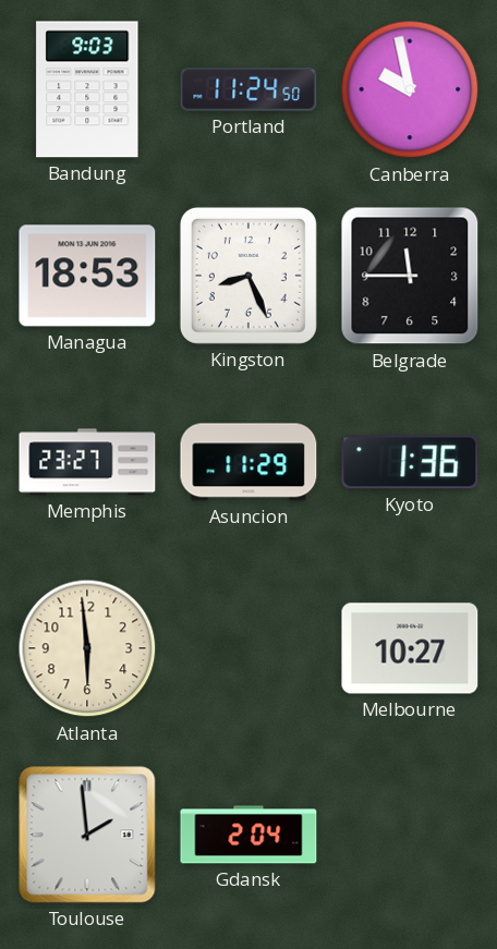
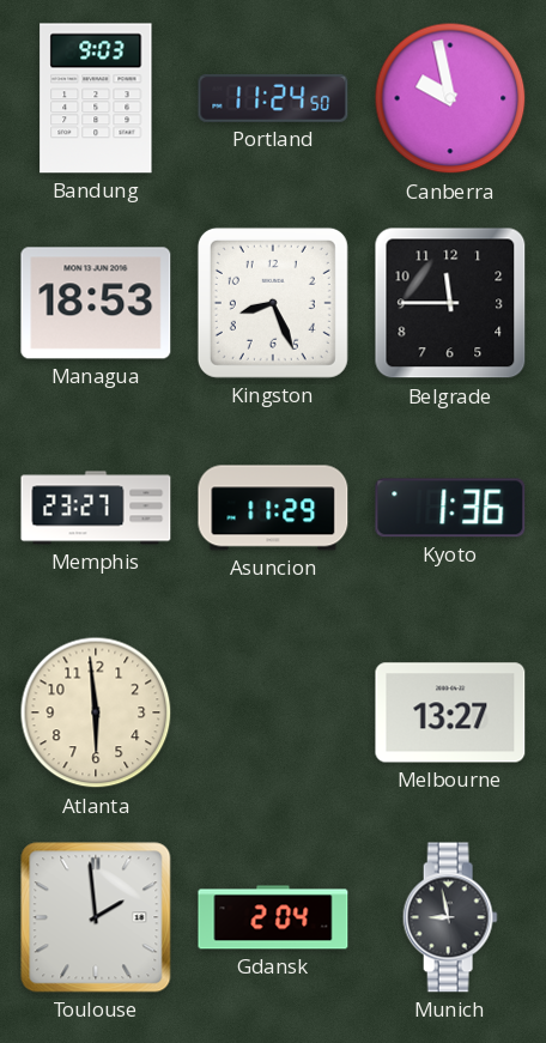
Melbourne: 10:27 -> 13:27 (450, 712)
Munich: none -> 8:58 (450, 917)
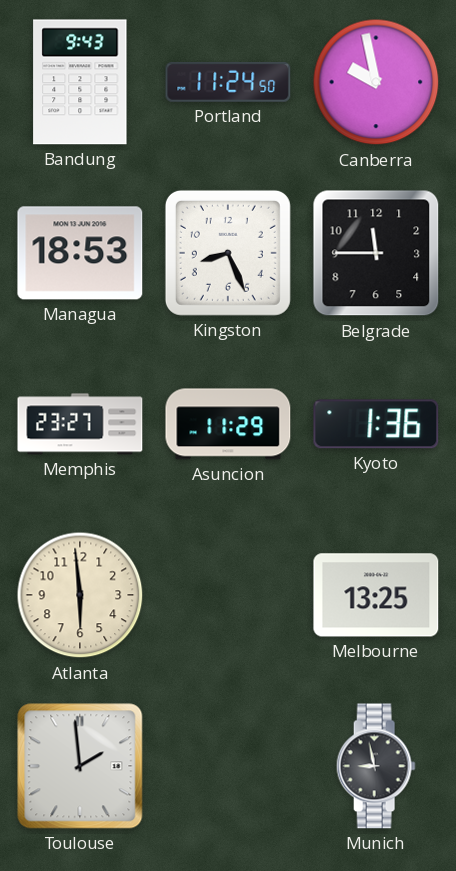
Bandung: 9:03 -> 9:43 (80, 82)
Melbourne: 13:27 -> 13:25 (376, 595)
Gdansk: 2:04 -> none (273, 917)
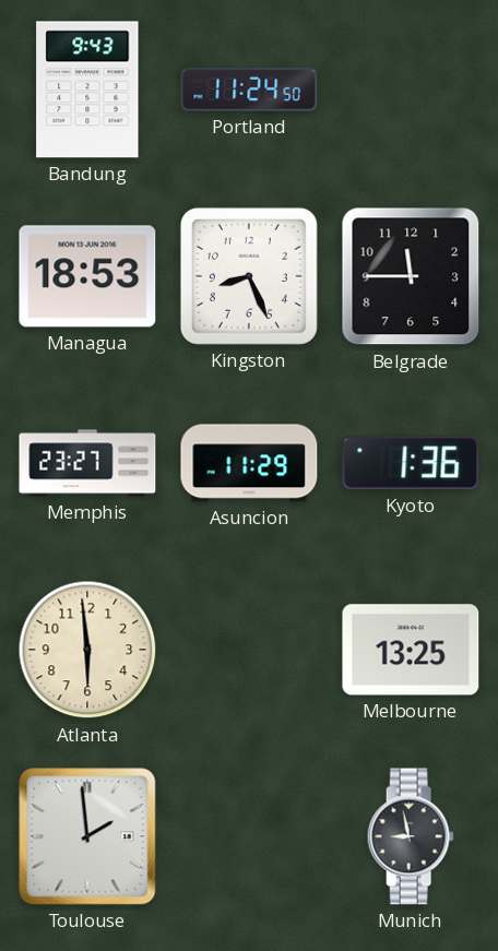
Canberra: 9:58 -> none (376, 82)
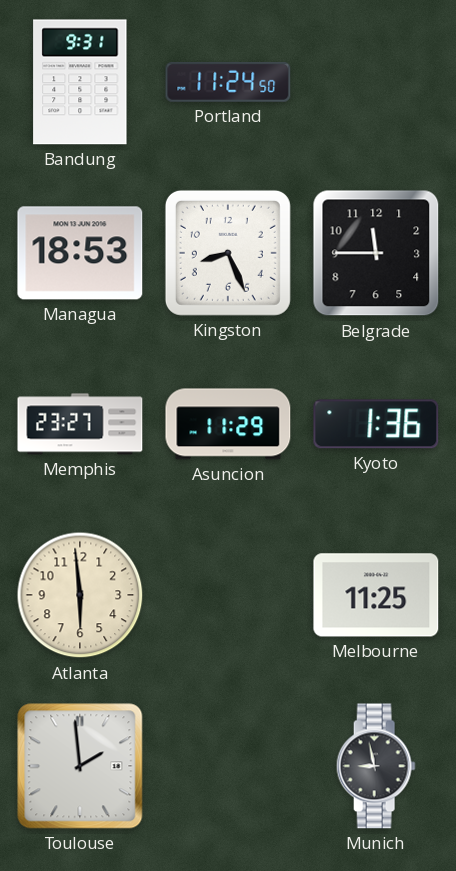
Bandung: 9:43 -> 9:31 (80, 82)
Melbourne: 13:25 -> 11:25 (376, 595)
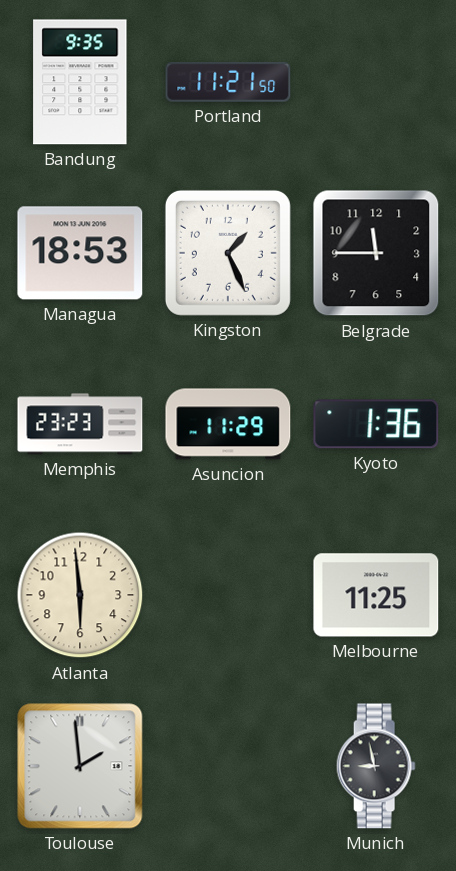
Bandung: 9:31 -> 9:35 (80, 82)
Portland: 11:24 -> 11:21 (228, 82)
Kingston: 8:26 -> 1:26 (228, 253)
Memphis: 23:27 -> 23:23 (80, 424)
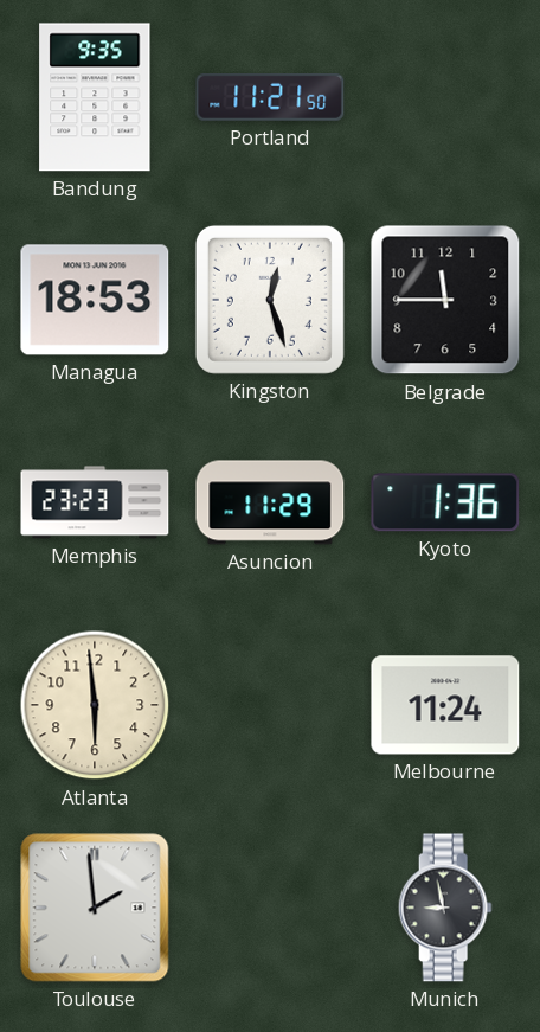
Kingston: 1:26 -> 12:27 (270, 300)
Melbourne: 11:25 -> 11:24 (445, 705)
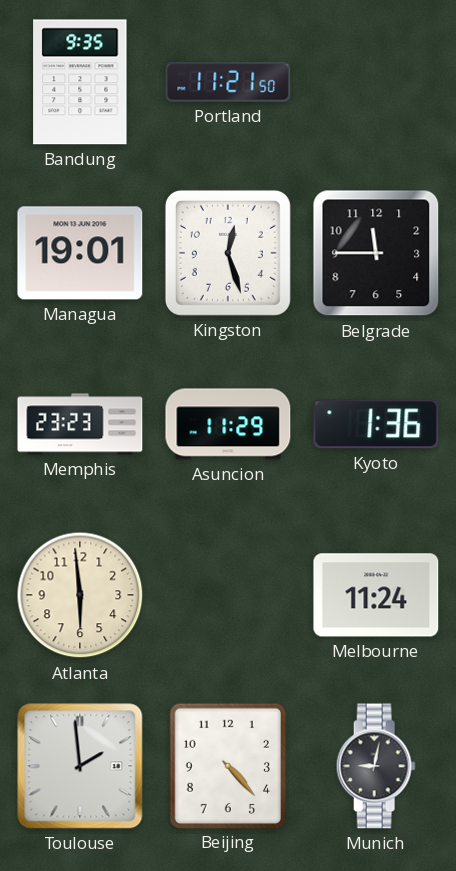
Managua: 18:53 -> 19:01 (80, 253)
Beijing: none -> 4:23 (227, 765)
Munich: 8:58 -> 9:02 (376, 766)
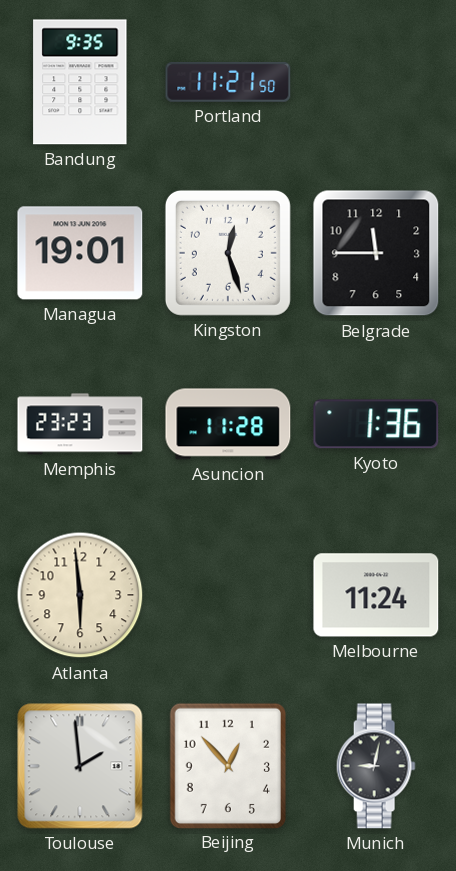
Asuncion: 11:29 -> 11:28 (228, 424)
Beijing: 4:23 -> 12:53 (227, 765)
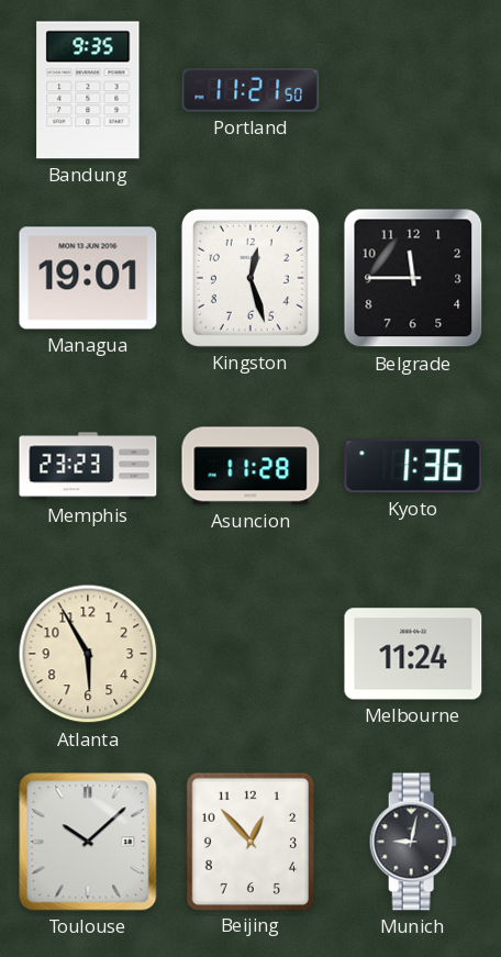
Atlanta: 5:59 -> 5:55 (88, 654)
Toulouse: 1:59 -> 10:08 (88, 842)
